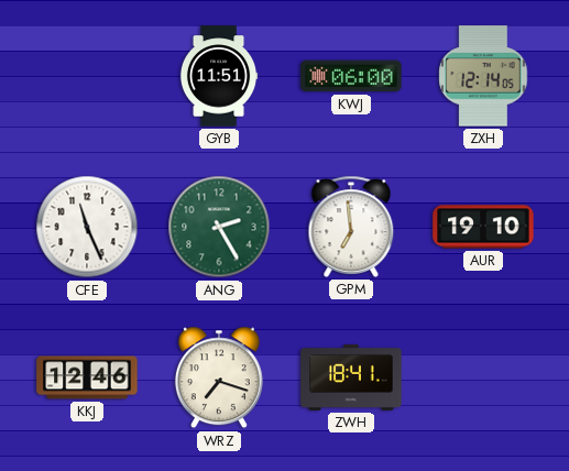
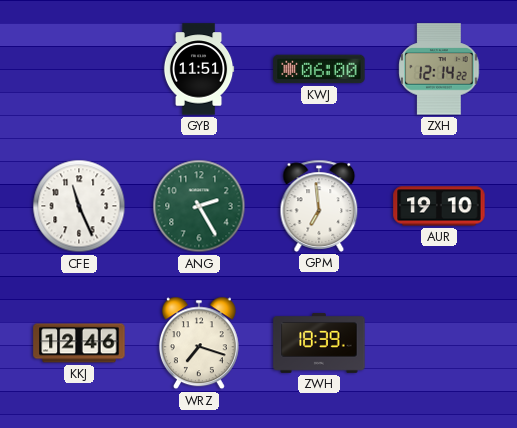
ZXH: 12:14:05 -> 12:14:22 (439, 69)
ZWH: 18:41 -> 18:39 (319, 343)
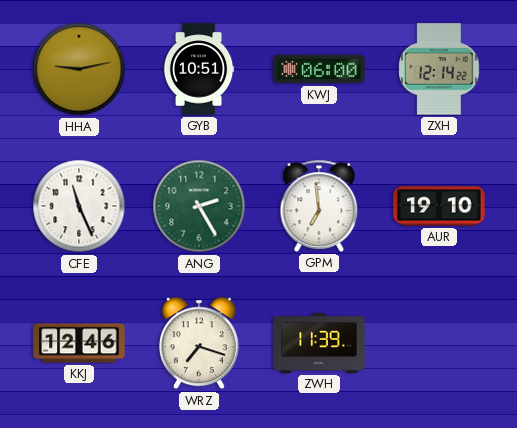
HHA: none -> 9:13 (79, 69)
GYB: 11:51 -> 10:51 (199, 69)
ZWH: 18:39 -> 11:39 (319, 343)
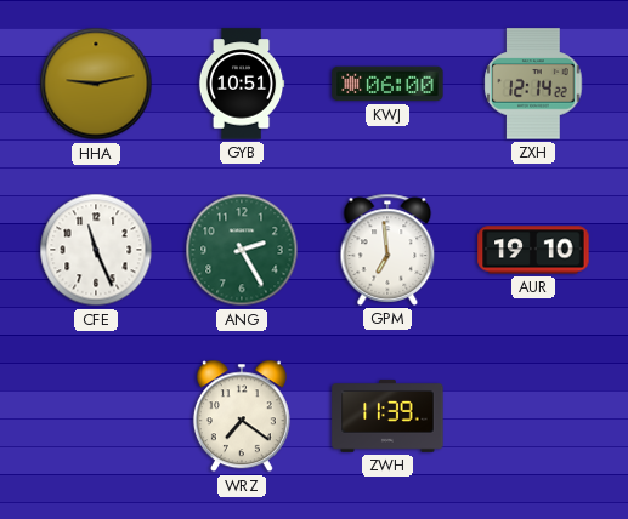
KKJ: 12:46 -> none (79, 343)
WRZ: 7:18 -> 7:21 (242, 416)
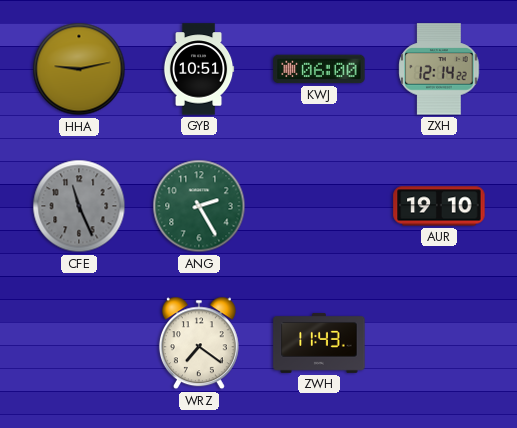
CFE dial: white -> grey (79, 206)
GPM: 6:59 -> none (387, 250)
ZWH: 11:39 -> 11:43 (319, 343)
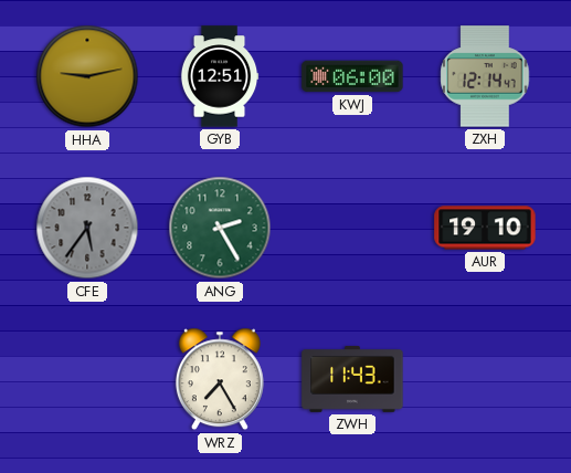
GYB: 10:51 -> 12:51 (220, 76)
ZXH: 12:14:22 -> 12:14:47 (485, 76)
CFE: 11:26 -> 5:36 (87, 228)
WRZ: 7:21 -> 7:25 (220, 379)
